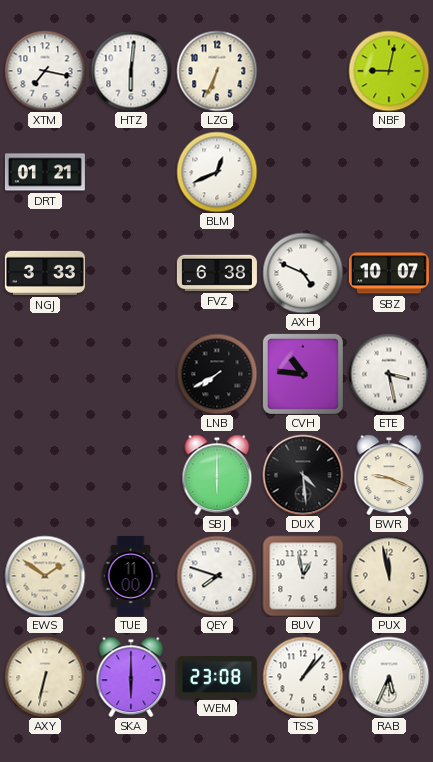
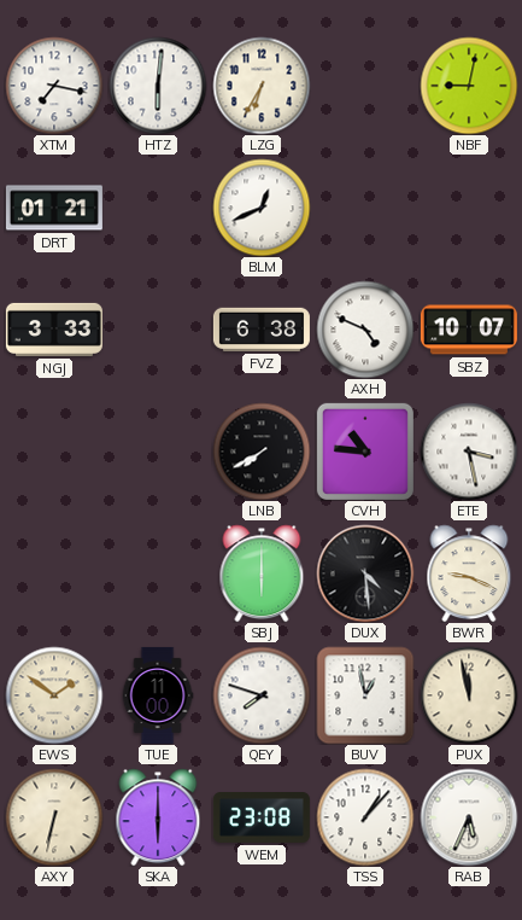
LZG: 6:34 -> 6:35 (262, 86)
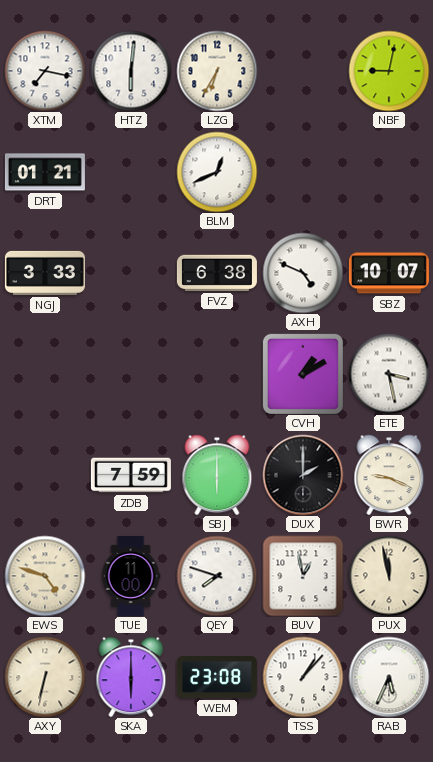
LNB: 7:40 -> none (262, 452)
CVH: 10:46 -> 1:10 (303, 374)
ZDB: none -> 7:59 (131, 475)
DUX: 4:29 -> 2:00 (303, 475)
EWS: 1:51 -> 4:48 (45, 576)
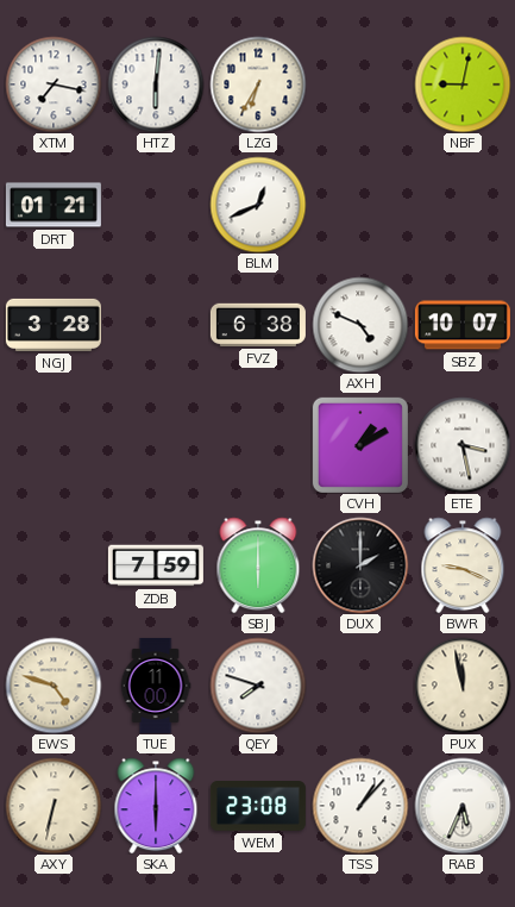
NGJ: 3:33 -> 3:28 (54, 325)
BUV: 12:58 -> none (303, 576)
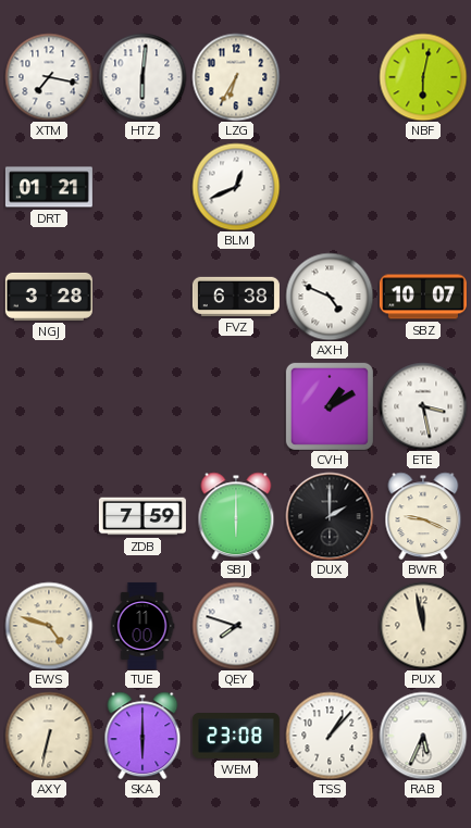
NBF: 9:02 -> 6:02 (423, 77)
